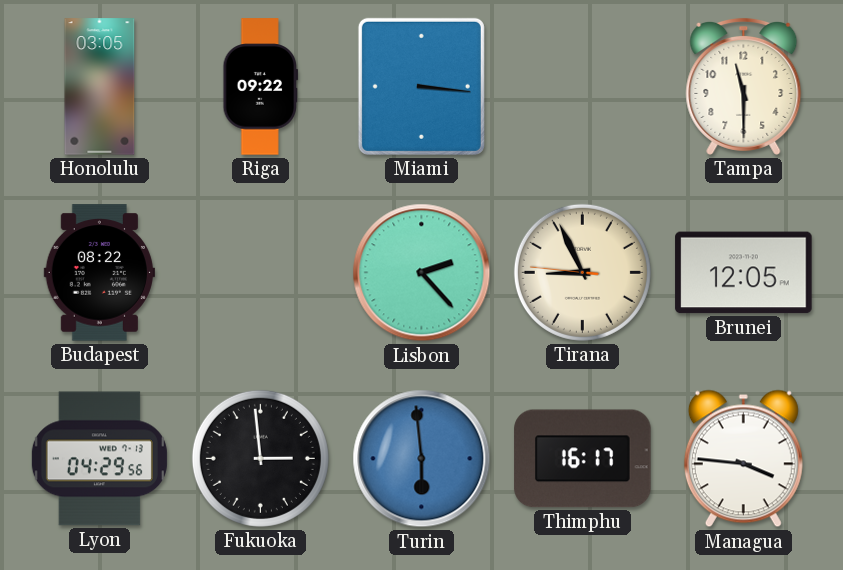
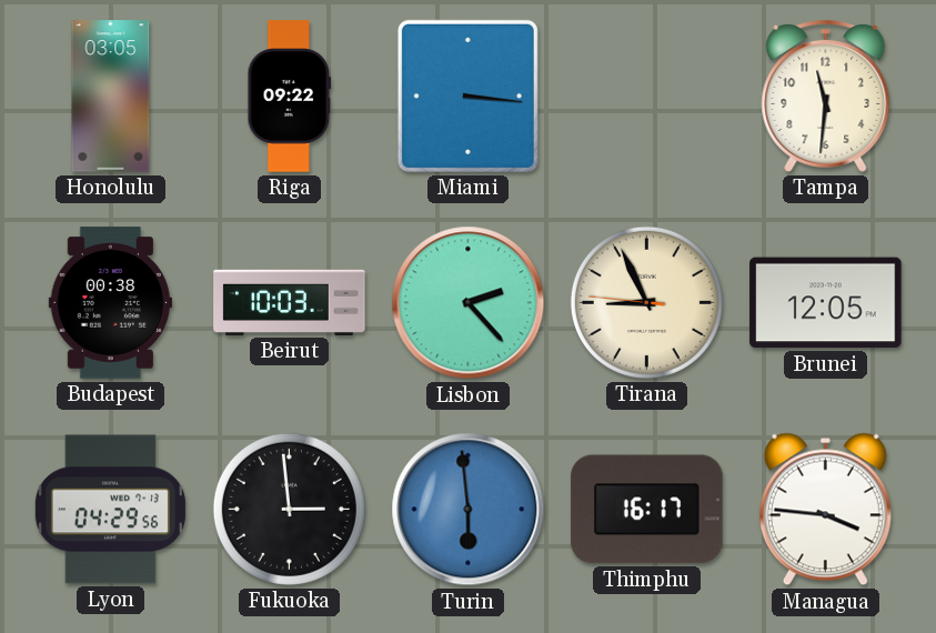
Tampa: 11:30 -> 11:31 (826, 96)
Budapest: 08:22 -> 00:38 (110, 303)
Beirut: none -> 10:03 (290, 302)
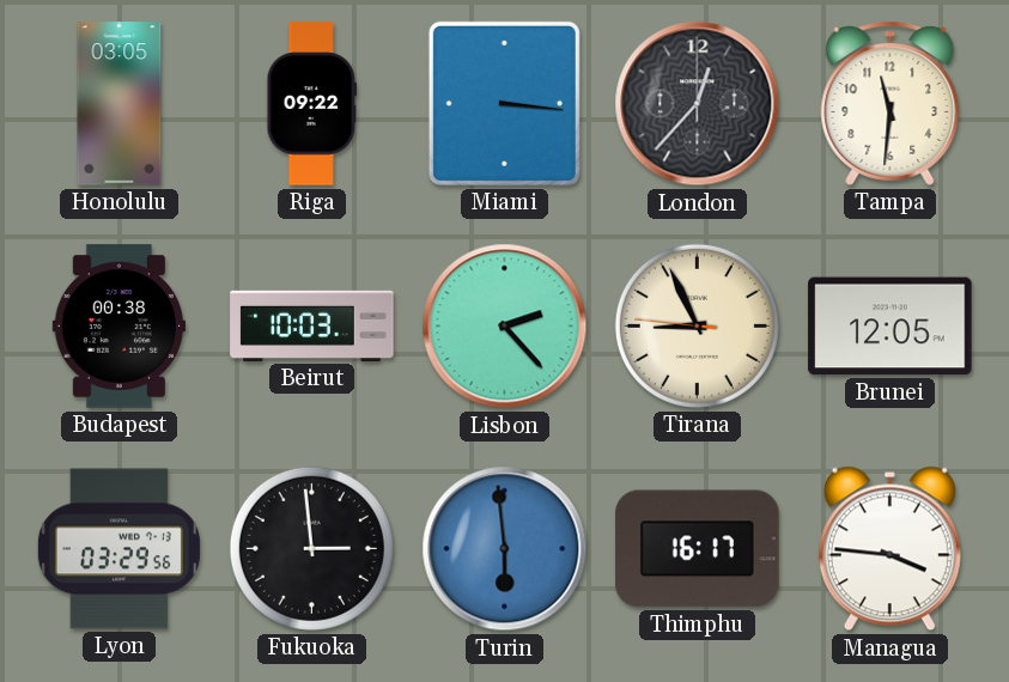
London: none -> 12:37 (698, 104)
Lyon: 04:29 -> 03:29 (118, 549)
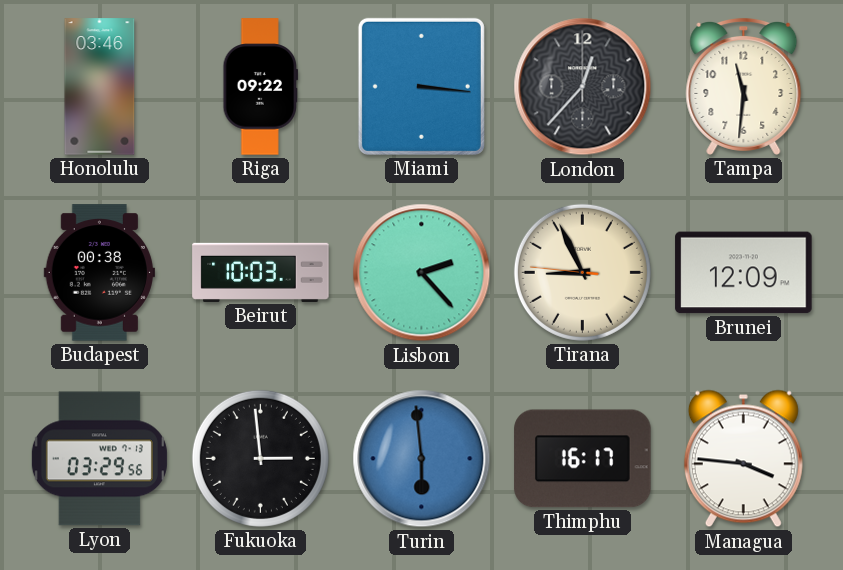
Honolulu: 03:05 -> 03:46 (100, 87)
Brunei: 12:05 -> 12:09 (744, 273)
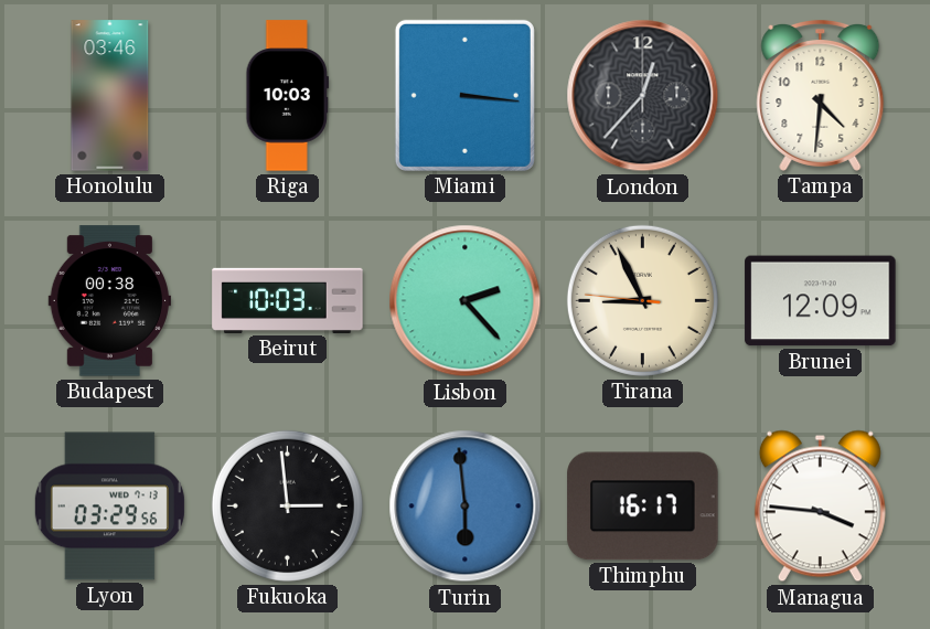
Riga: 09:22 -> 10:03 (288, 96)
Tampa: 11:31 -> 4:31 (821, 95)
